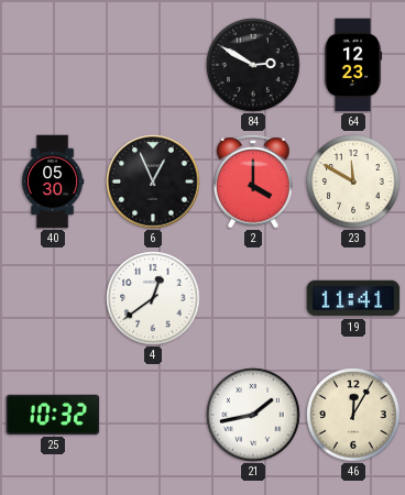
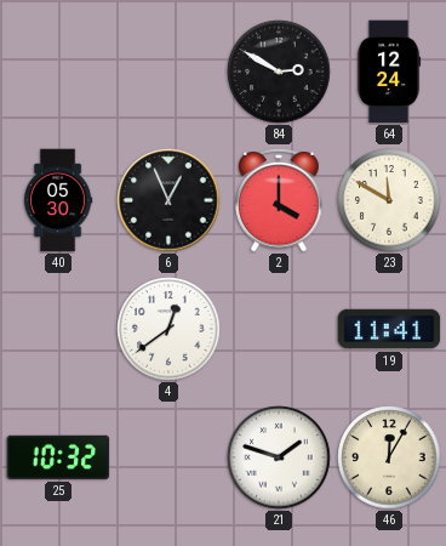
64: 12:23 -> 12:24 (389, 72)
21: 1:43 -> 1:48 (279, 457)
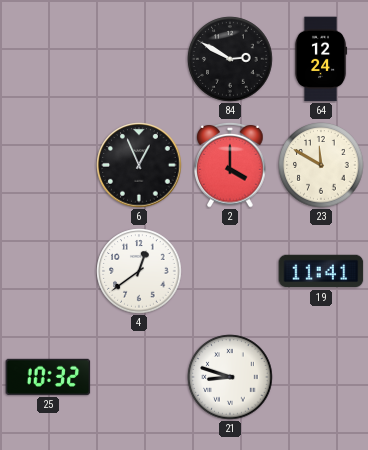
40: 05:30 -> none (58, 200)
21: 1:48 -> 8:48 (230, 377)
46: 12:05 -> none (389, 457)
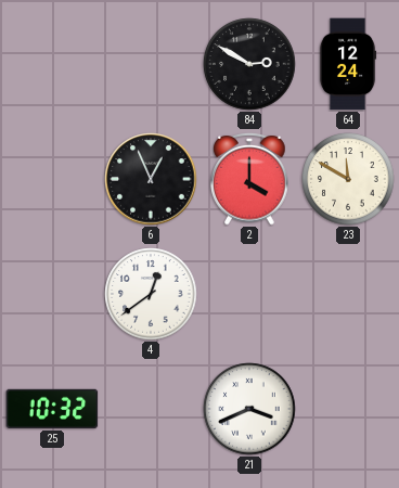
19: 11:41 -> none (321, 271)
21: 8:48 -> 3:41 (249, 409)
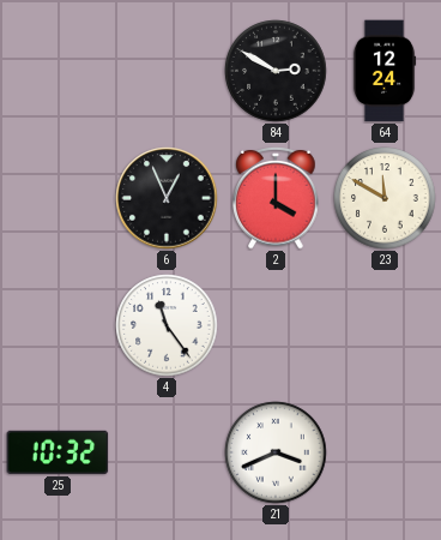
4: 12:39 -> 11:24 (167, 325)
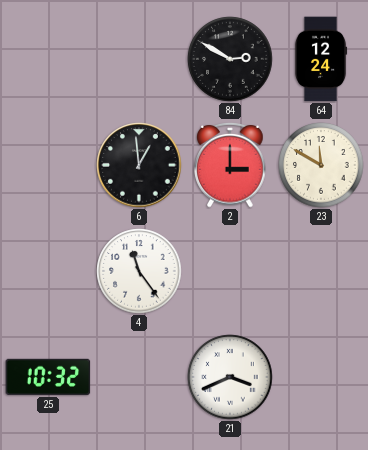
6: 12:56 -> 12:59 (139, 165)
2: 4:00 -> 3:00 (230, 165)
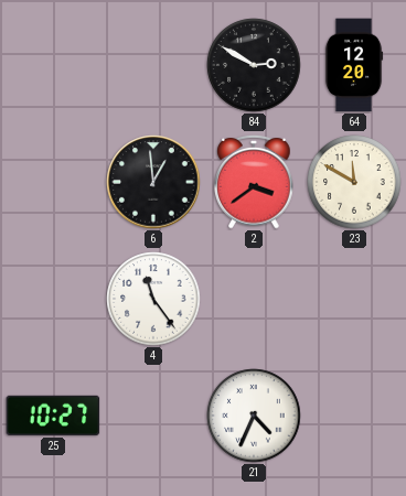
64: 12:24 -> 12:20 (354, 65)
2: 3:00 -> 3:39 (254, 182)
25: 10:32 -> 10:27 (53, 416)
21: 3:41 -> 4:34 (254, 416)
